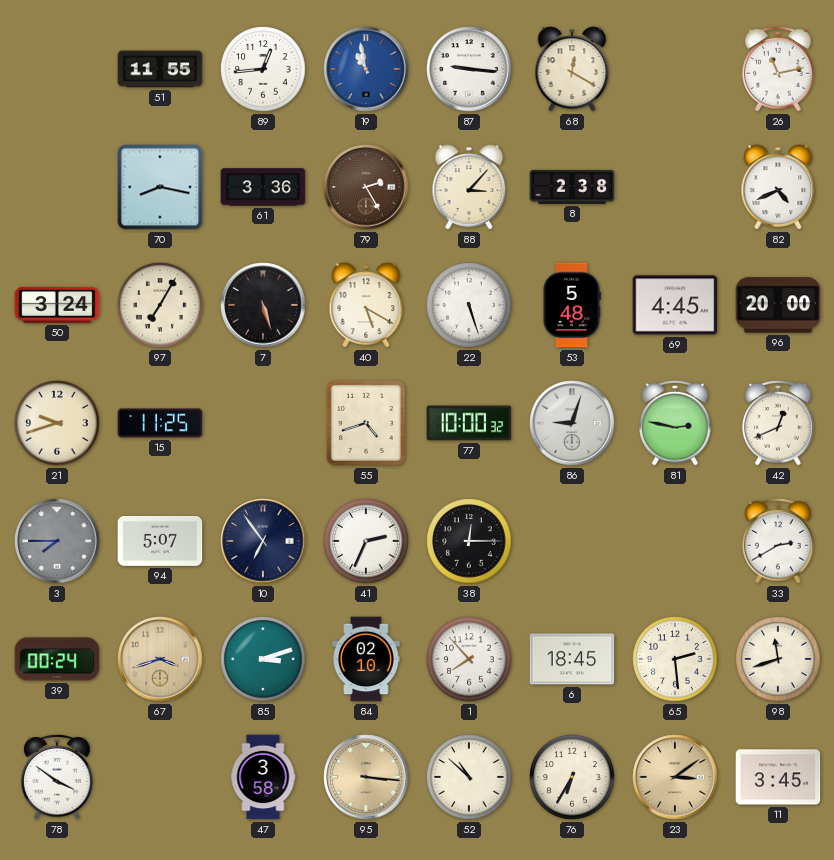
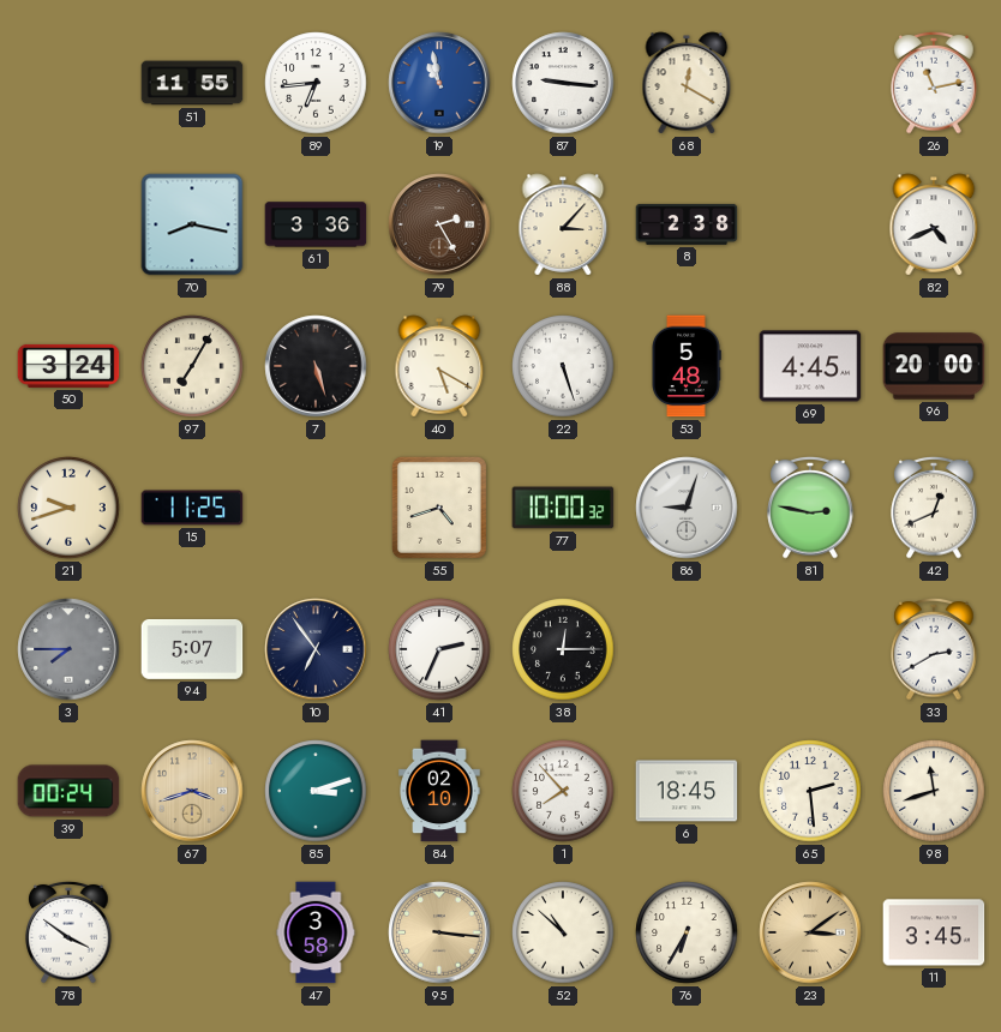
89: 12:44 -> 6:44 (316, 83)
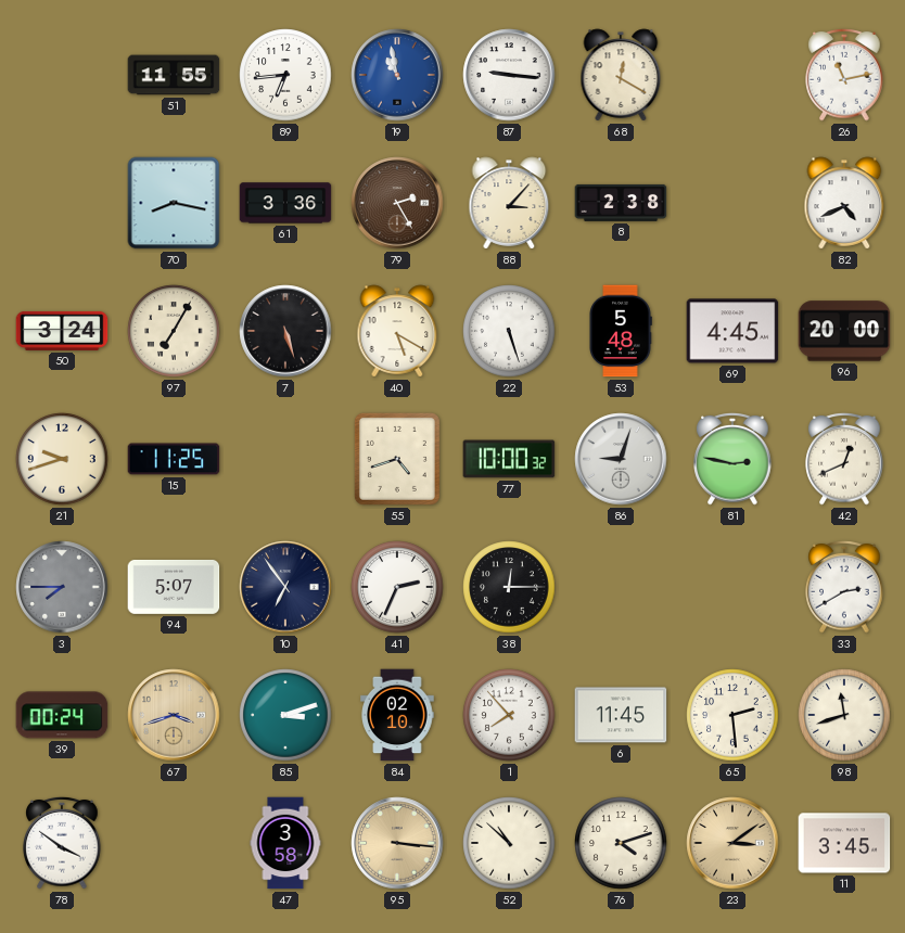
6: 18:45 -> 11:45 (621, 715)
76: 6:35 -> 4:12 (621, 843)
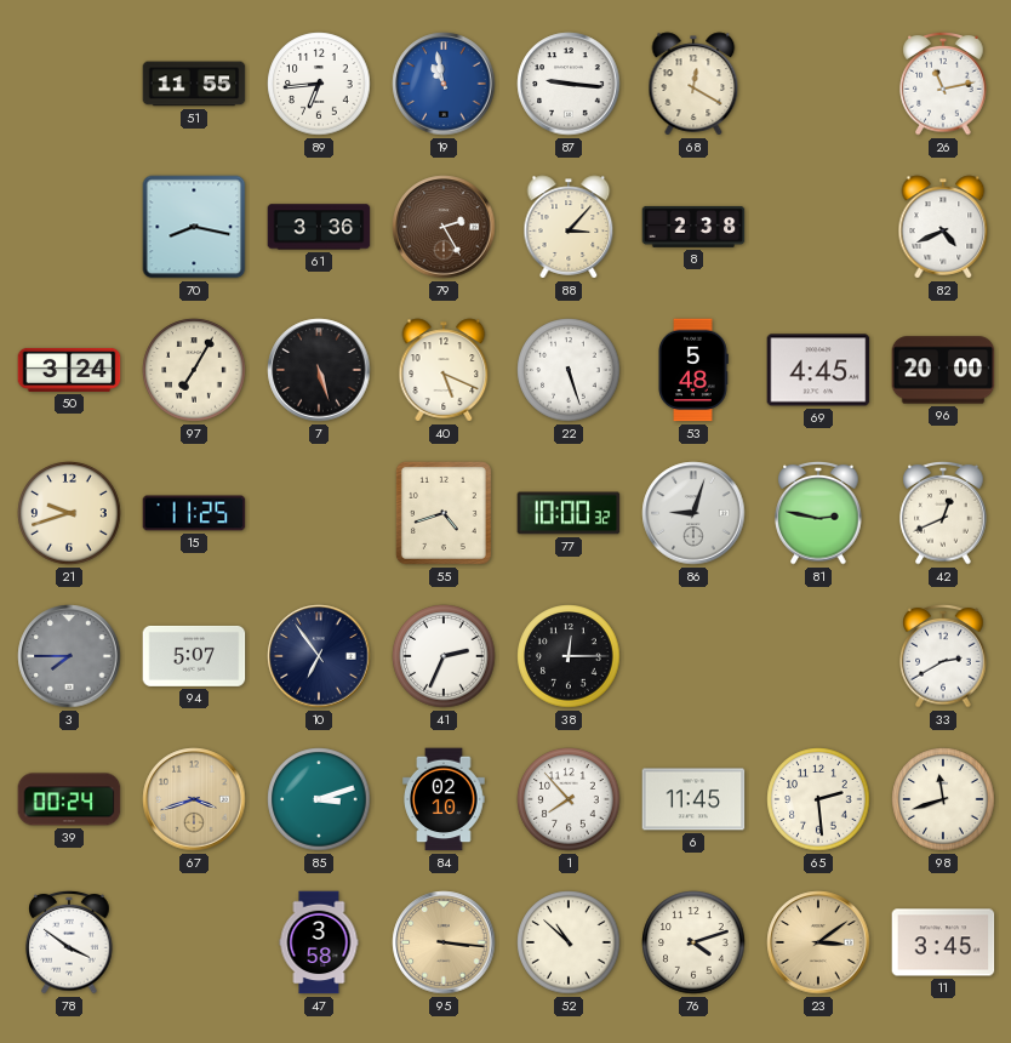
40: 5:20 -> 5:19 (444, 370)
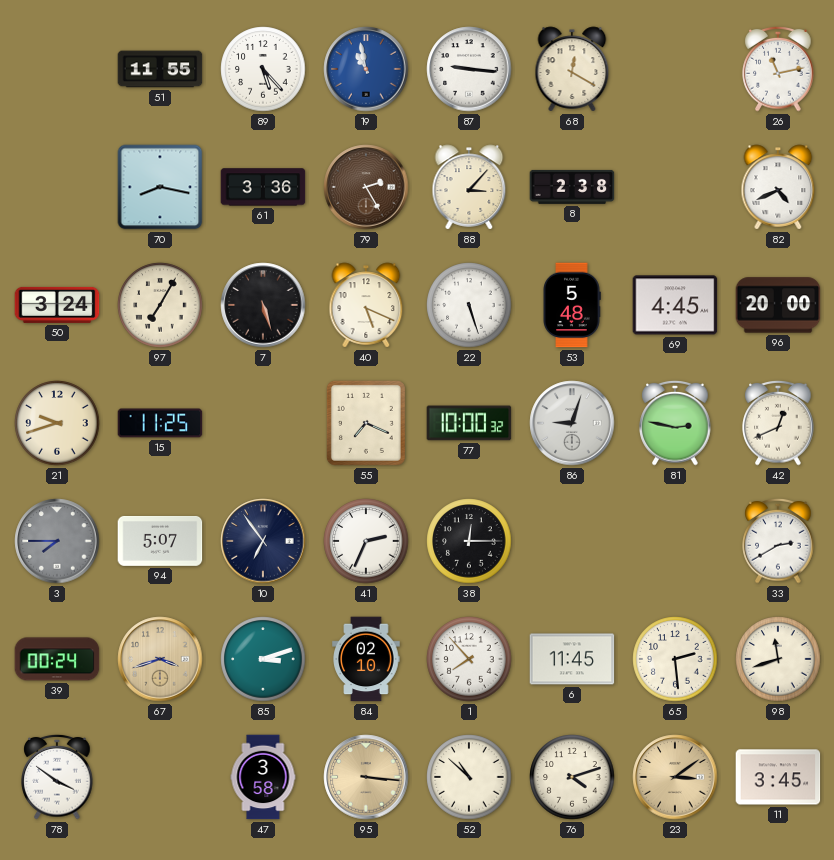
89: 6:44 -> 5:23 (263, 69)
55: 4:42 -> 7:19 (366, 423)
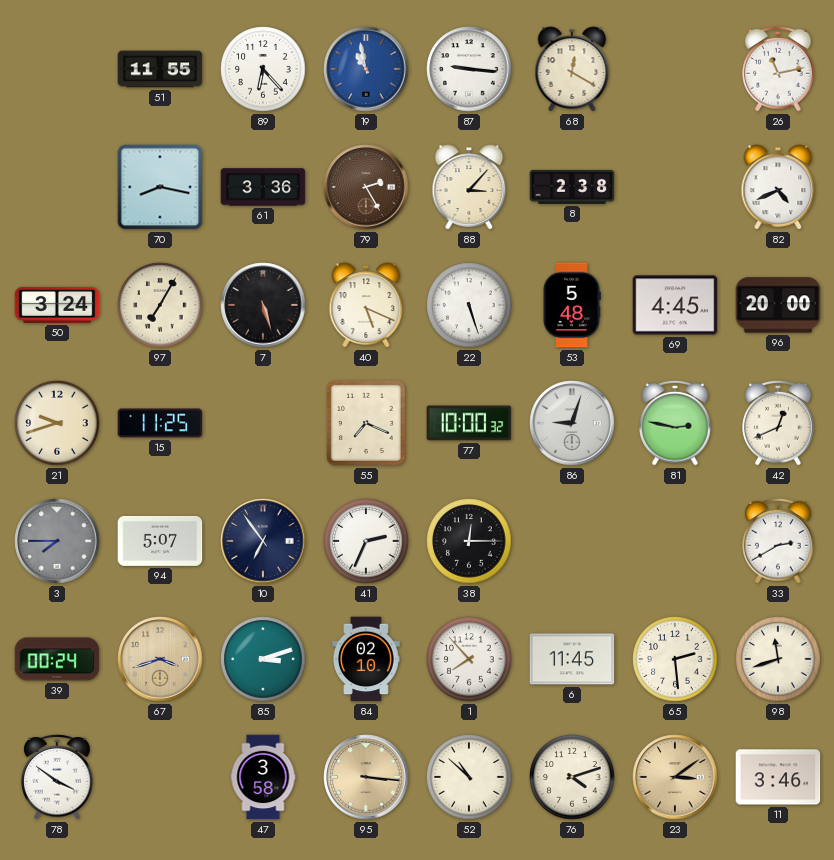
89: 5:23 -> 6:23 (263, 69)
11: 3:45 -> 3:46 (778, 777)
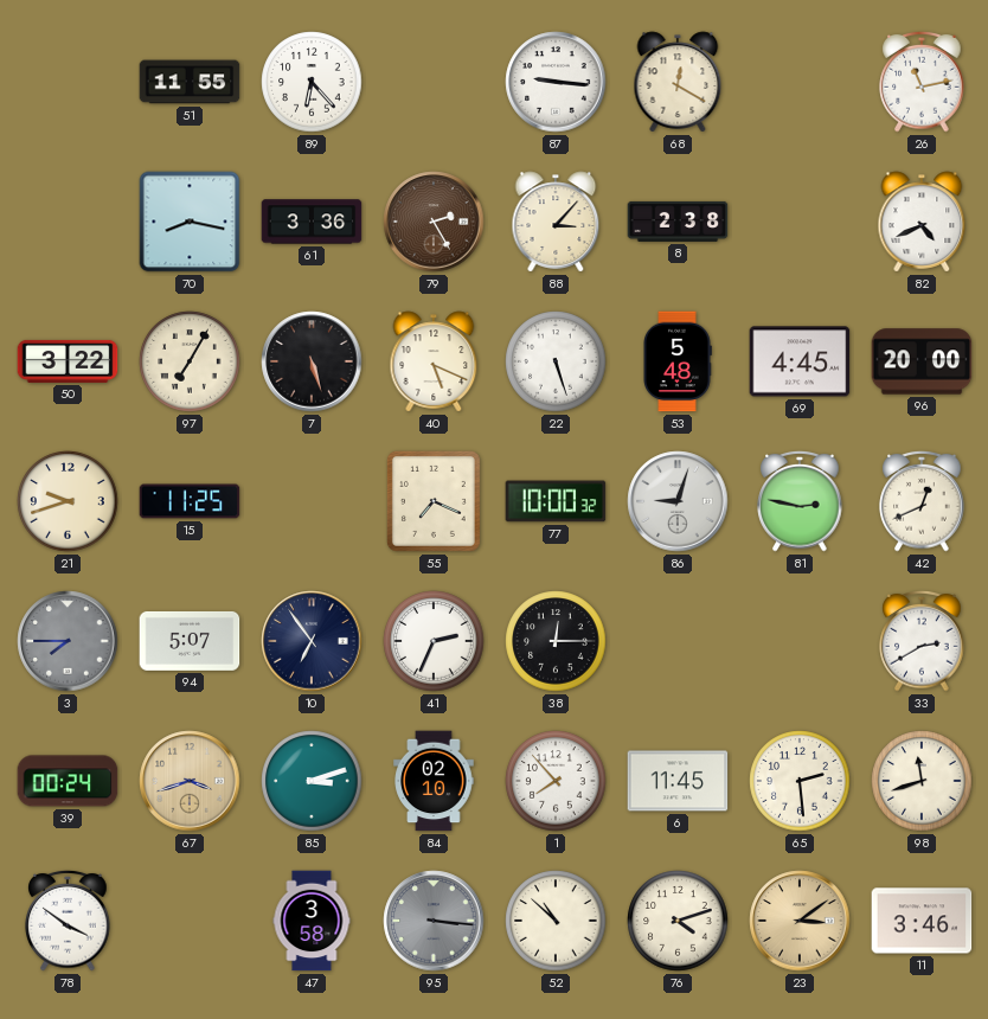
19: 10:58 -> none (366, 69)
50: 3:24 -> 3:22 (68, 361)
95 dial: champagne -> grey (434, 921)
